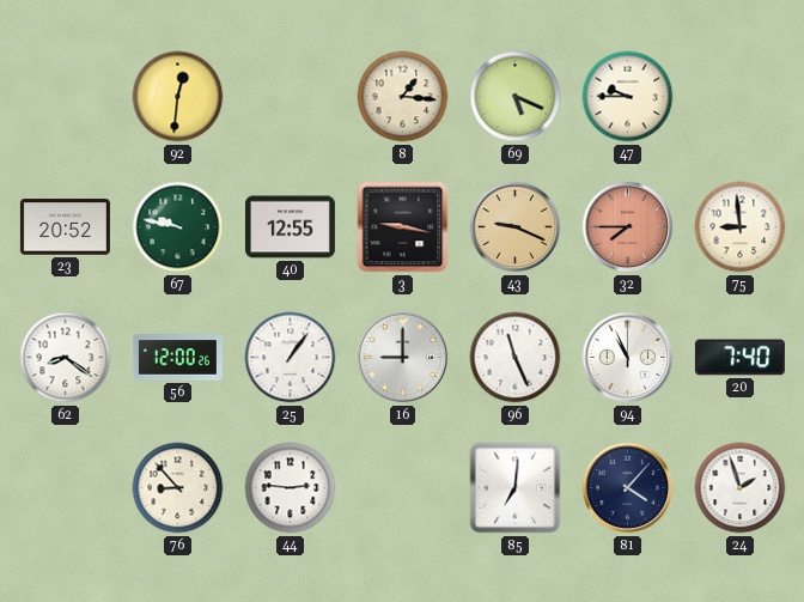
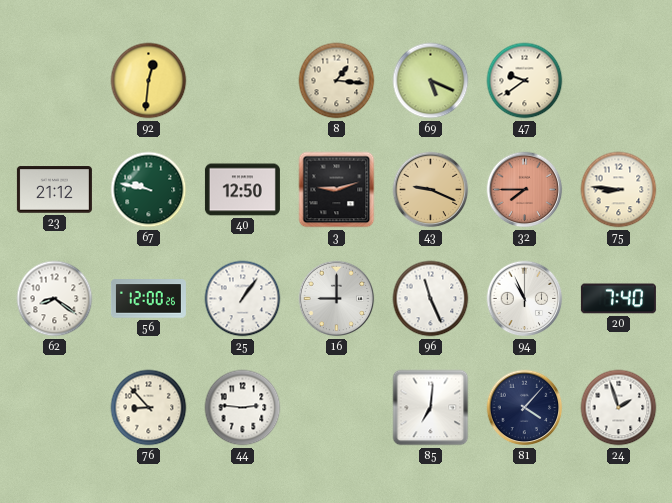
47: 9:45 -> 9:39 (525, 81)
23: 20:52 -> 21:12 (54, 190)
40: 12:55 -> 12:50 (242, 190)
3: 9:17 -> 9:12 (337, 190)
75: 8:59 -> 8:46 (619, 190)
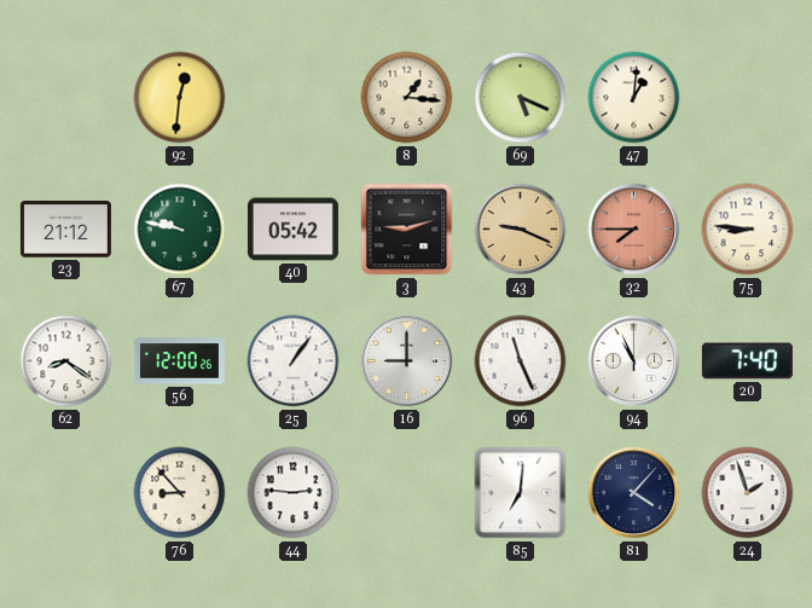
47: 9:39 -> 1:01 (634, 98)
40: 12:50 -> 05:42 (292, 230)
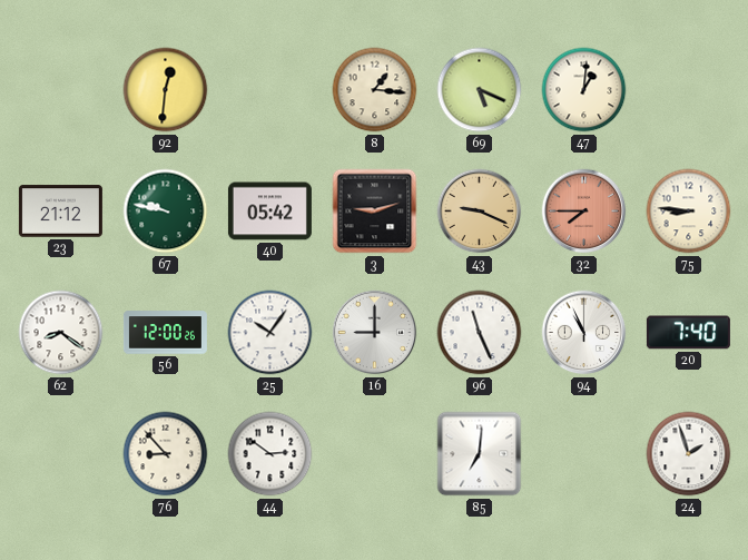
25: 1:06 -> 10:06 (270, 333)
44: 2:46 -> 2:51 (270, 454)
81: 4:07 -> none (634, 493)
